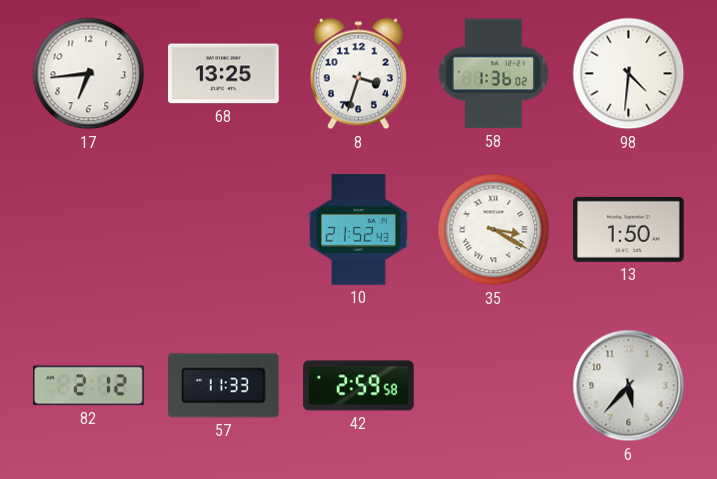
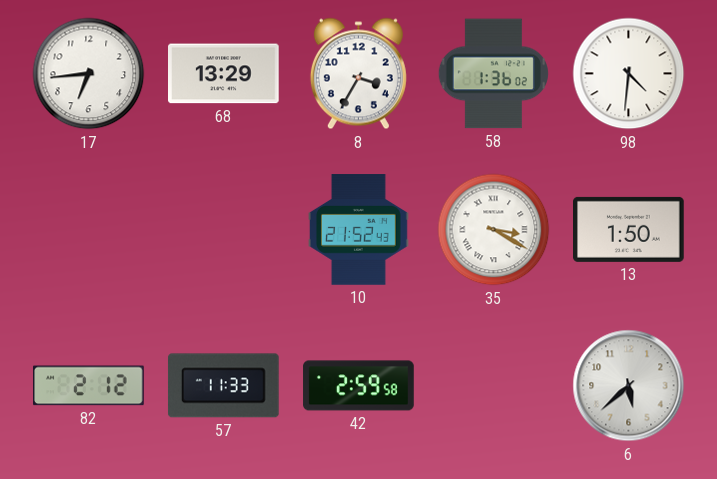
68: 13:25 -> 13:29 (224, 74)
8: 3:33 -> 3:35 (358, 74)
6: 5:37 -> 5:38 (629, 386)
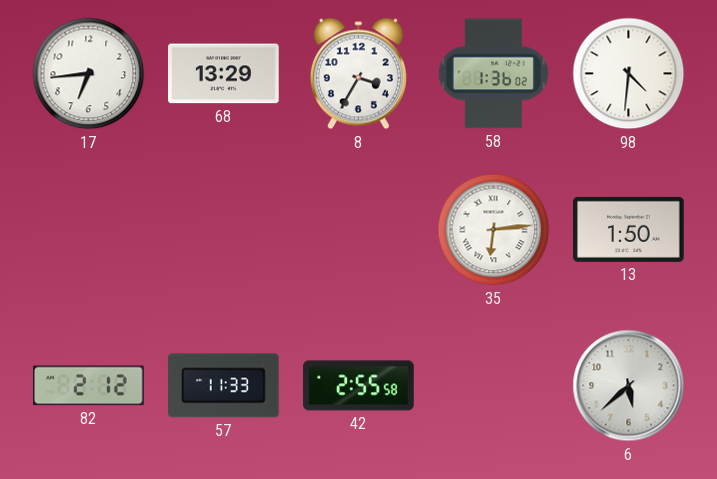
10: 21:52 -> none (359, 230)
35: 3:20 -> 6:14 (494, 230)
42: 2:59 -> 2:55 (359, 386)
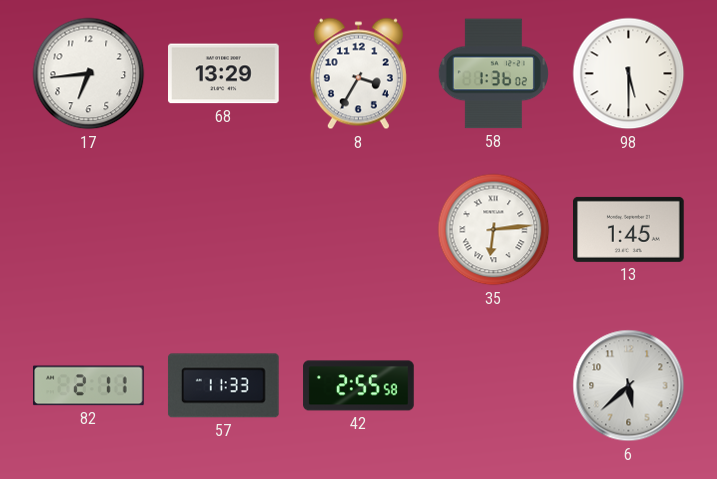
98: 4:31 -> 5:30 (629, 74)
13: 1:50 -> 1:45 (629, 229)
82: 2:12 -> 2:11 (89, 386)
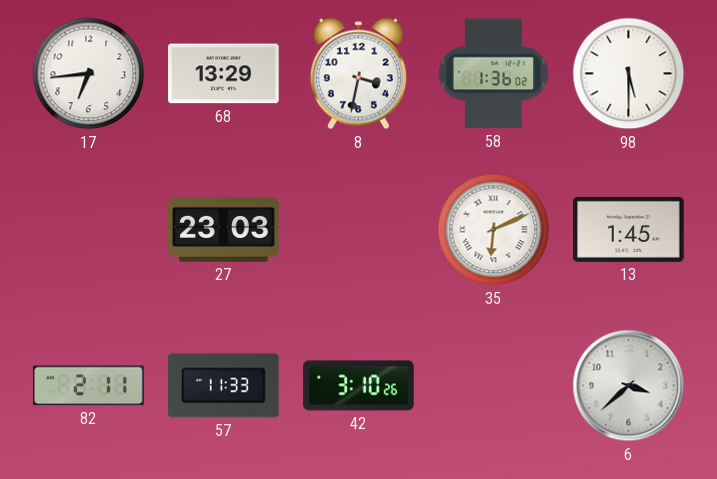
8: 3:35 -> 3:32 (358, 74)
27: none -> 23:03 (224, 230)
35: 6:14 -> 6:11 (494, 230)
42: 2:55 -> 3:10 (359, 386)
6: 5:38 -> 3:38 (629, 386)
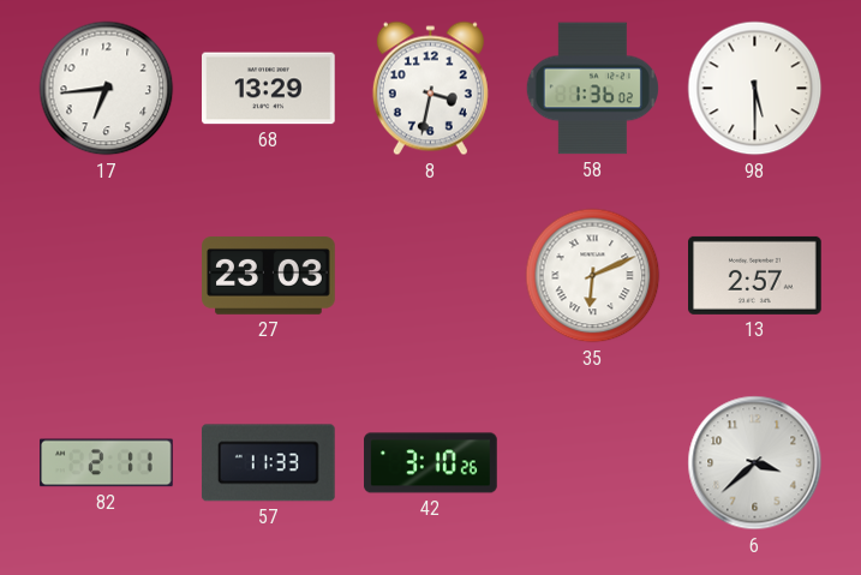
13: 1:45 -> 2:57 (755, 275)
